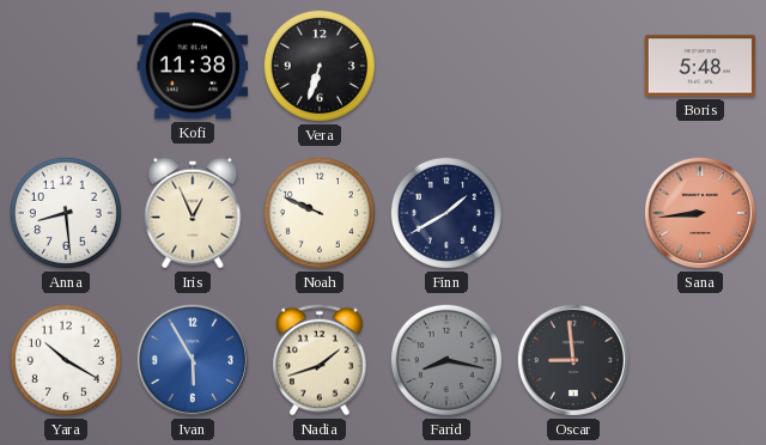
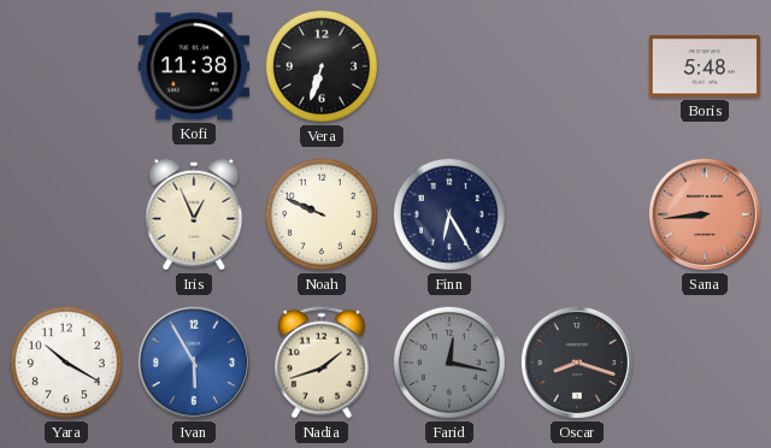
Anna: 8:29 -> none (66, 213)
Finn: 1:40 -> 6:25 (449, 214)
Farid: 8:17 -> 12:17 (449, 362)
Oscar: 8:59 -> 8:18 (577, 362)
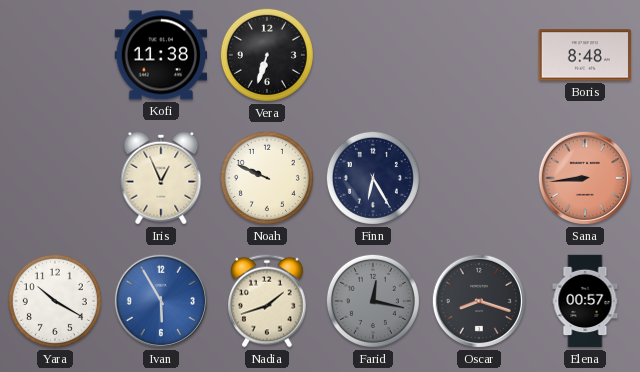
Boris: 5:48 -> 8:48 (585, 55)
Elena: none -> 00:57 (585, 301)
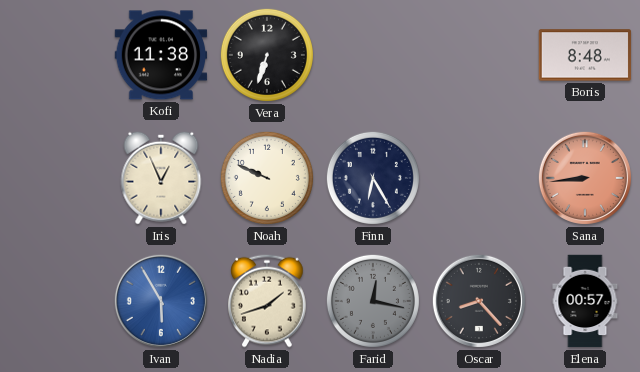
Yara: 10:20 -> none (55, 301)
Oscar: 8:18 -> 8:23 (479, 301)
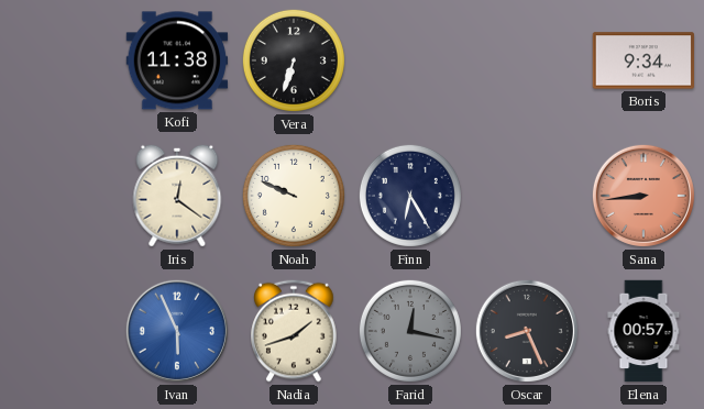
Boris: 8:48 -> 9:34 (643, 60)
Iris: 12:56 -> 12:21 (177, 196)
Ivan: 5:55 -> 5:56 (177, 331)
Oscar: 8:23 -> 8:26 (527, 331)
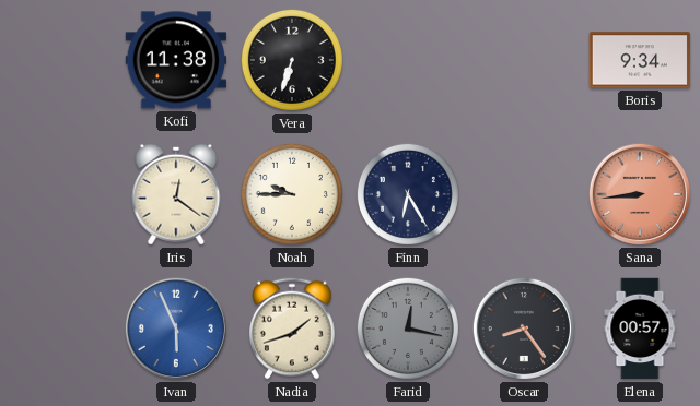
Noah: 9:49 -> 9:45 (292, 194)
Oscar: 8:26 -> 8:24 (524, 329)
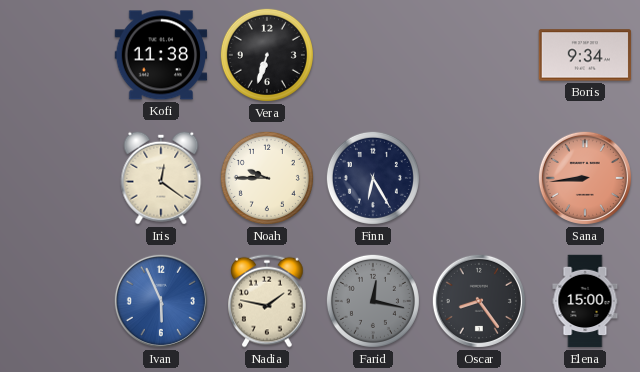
Nadia: 1:42 -> 1:47 (267, 301)
Elena: 00:57 -> 15:00 (585, 301)
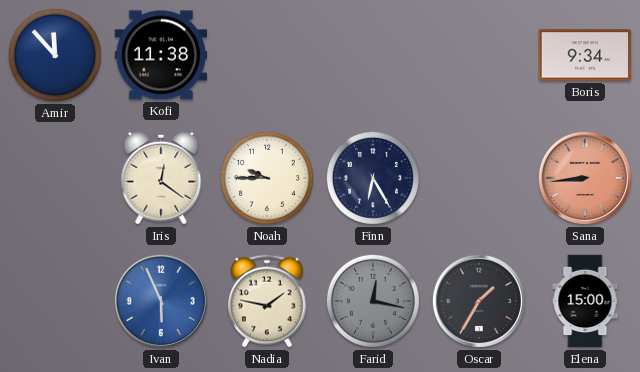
Amir: none -> 11:53 (55, 55)
Vera: 6:33 -> none (267, 55)
Oscar: 8:24 -> 1:35 (479, 301)
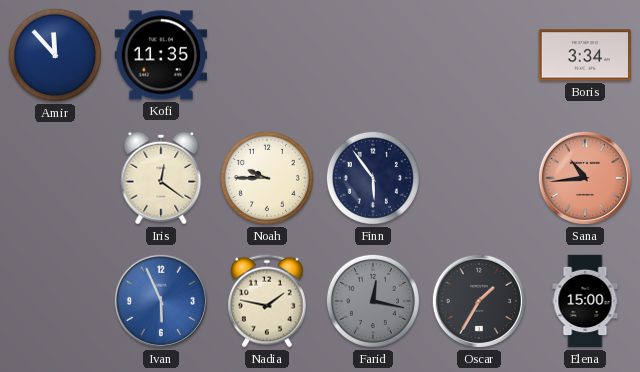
Kofi: 11:38 -> 11:35 (161, 55)
Boris: 9:34 -> 3:34 (585, 55)
Finn: 6:25 -> 5:54 (373, 178)
Sana: 8:44 -> 10:44 (585, 178)
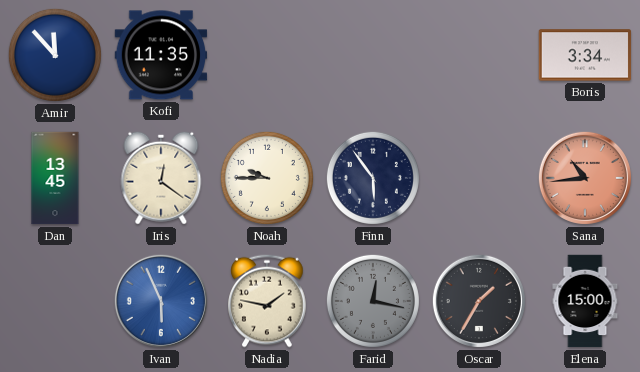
Dan: none -> 13:45 (55, 178)
